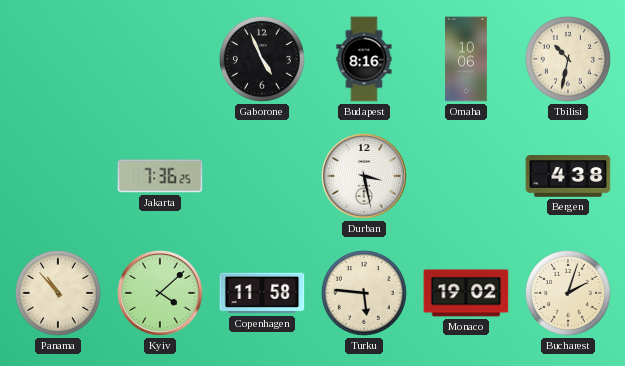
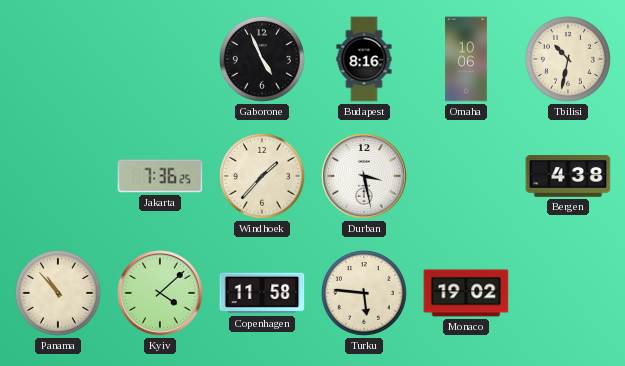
Windhoek: none -> 1:37 (262, 176)
Bucharest: 2:03 -> none (568, 293)
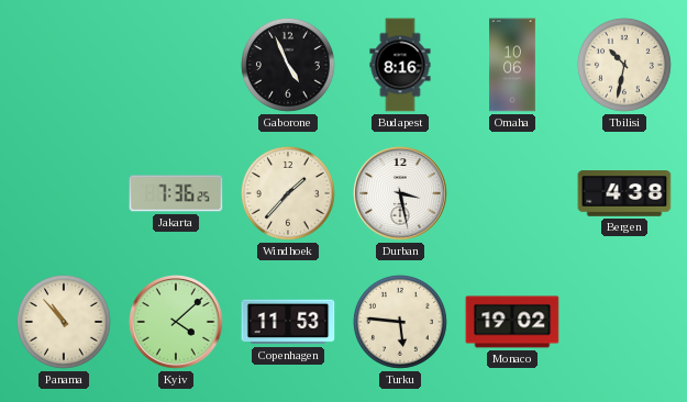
Copenhagen: 11:58 -> 11:53 (288, 322)
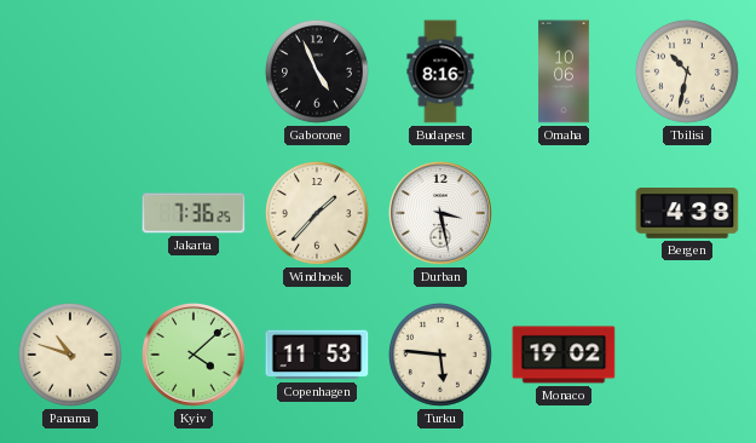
Panama: 10:53 -> 10:48 (70, 355)
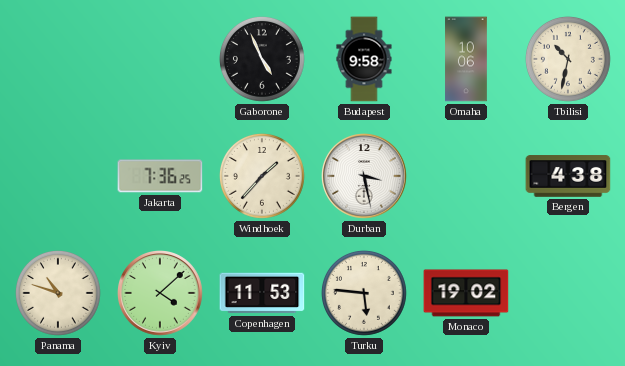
Budapest: 8:16 -> 9:58 (364, 59)
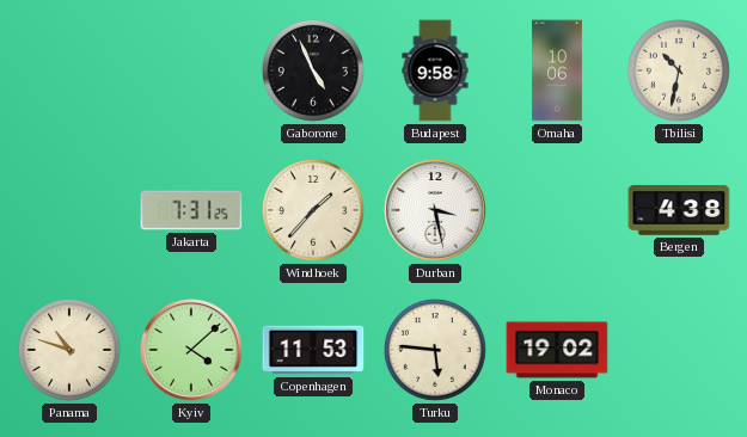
Jakarta: 7:36 -> 7:31 (191, 210)
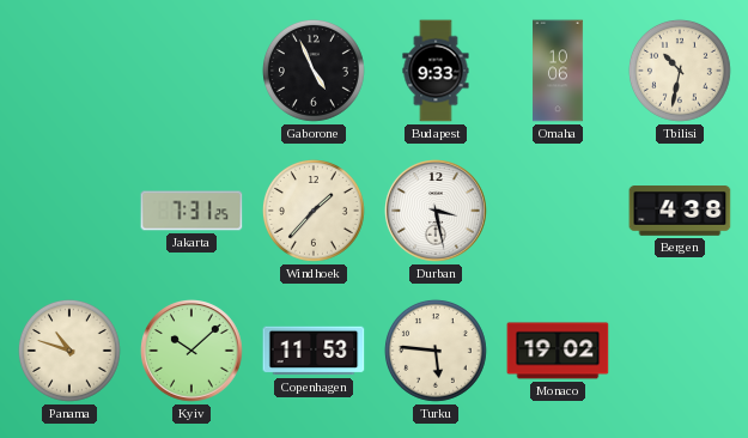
Budapest: 9:58 -> 9:33 (436, 71)
Kyiv: 4:08 -> 10:08 (193, 352)
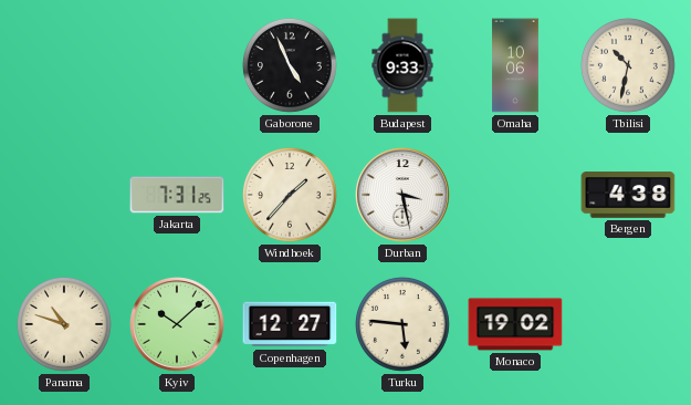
Copenhagen: 11:53 -> 12:27 (290, 324)
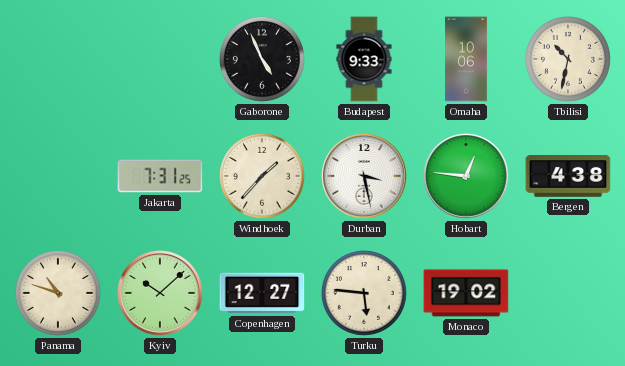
Hobart: none -> 12:46 (467, 177)
